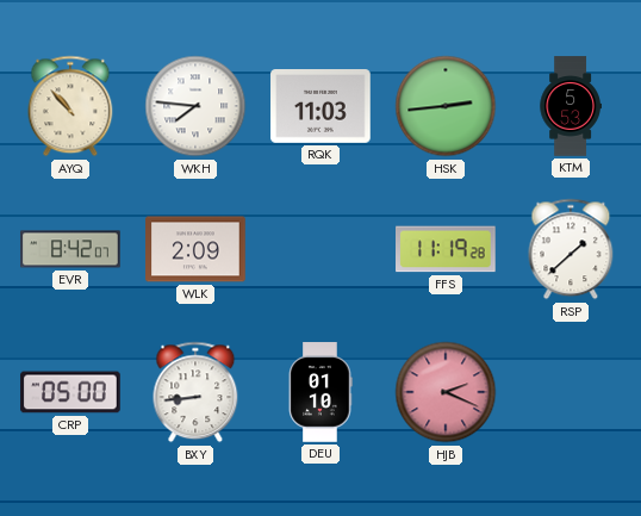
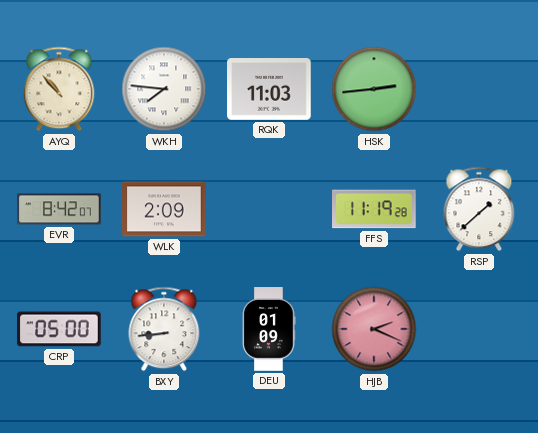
KTM: 5:53 -> none (571, 106)
DEU: 01:10 -> 01:09 (269, 329)
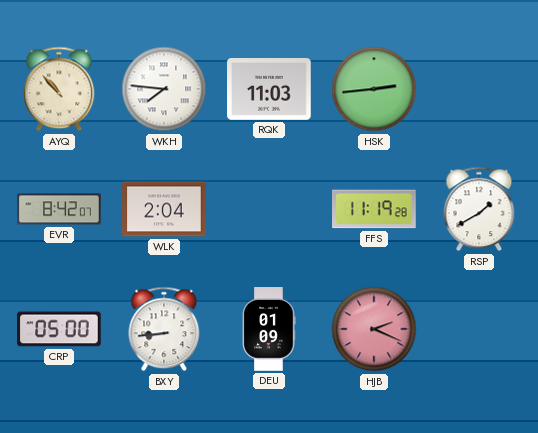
WLK: 2:09 -> 2:04 (164, 209)
RSP: 1:38 -> 1:40 (479, 209)
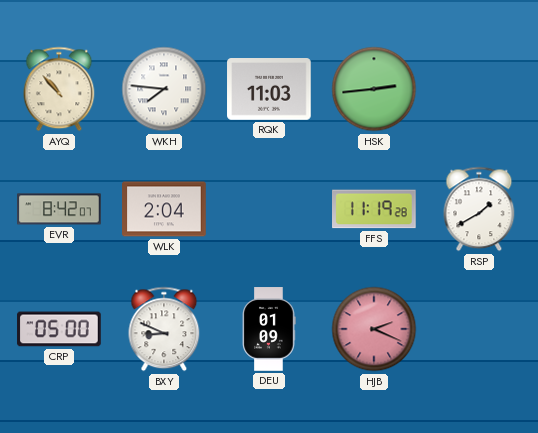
BXY: 8:44 -> 8:49 (164, 329)
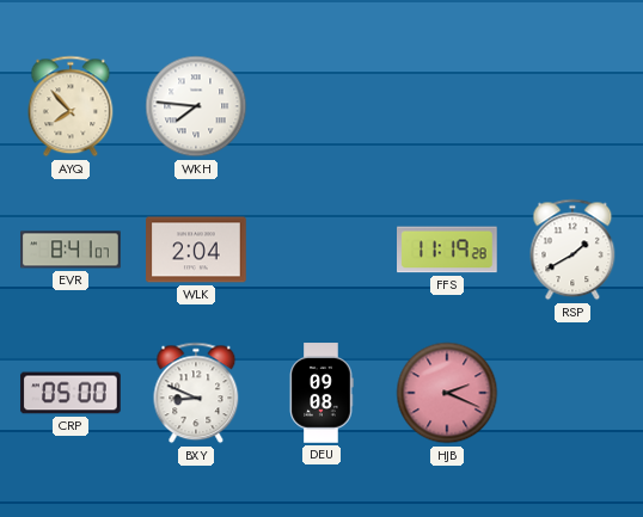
AYQ: 10:53 -> 7:53 (71, 106)
RQK: 11:03 -> none (269, 90)
HSK: 2:44 -> none (374, 89)
EVR: 8:42 -> 8:41 (71, 250)
DEU: 01:09 -> 09:08 (321, 393)
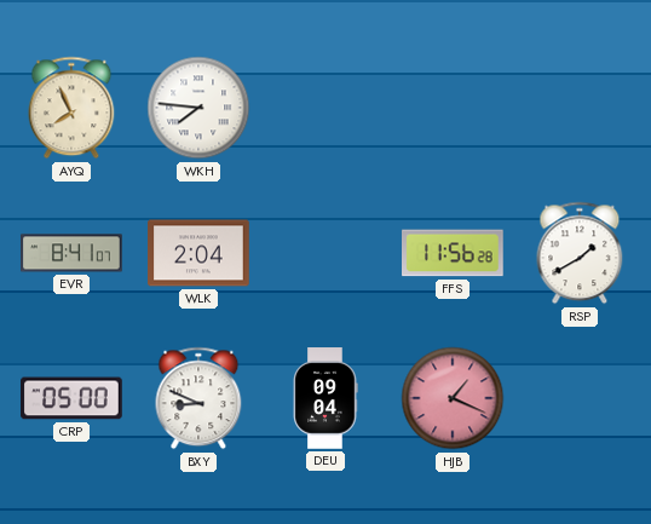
AYQ: 7:53 -> 7:56 (71, 108)
FFS: 11:19 -> 11:56 (454, 253)
DEU: 09:08 -> 09:04 (325, 398)
HJB: 2:19 -> 1:19 (453, 398)
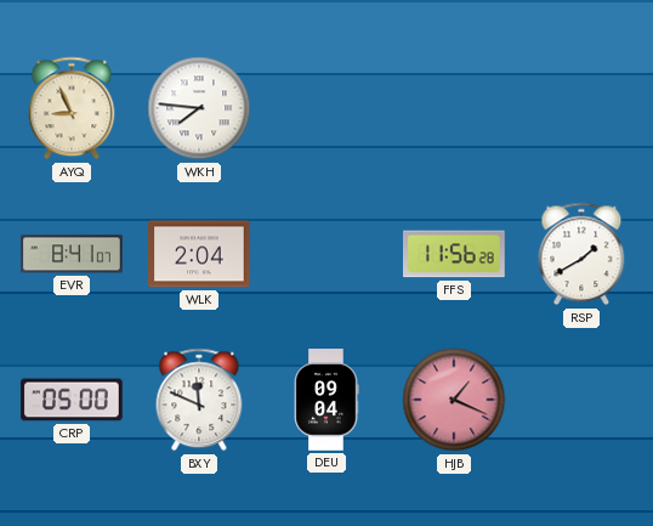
AYQ: 7:56 -> 8:56 (72, 108)
BXY: 8:49 -> 11:49 (199, 400)
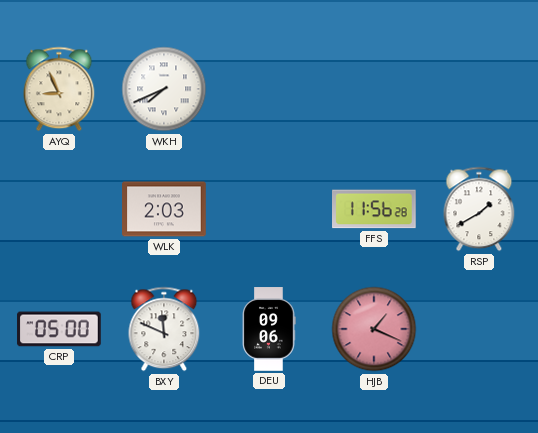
WKH: 7:46 -> 7:41 (164, 89)
EVR: 8:41 -> none (72, 254)
WLK: 2:04 -> 2:03 (164, 209)
DEU: 09:04 -> 09:06 (269, 329)
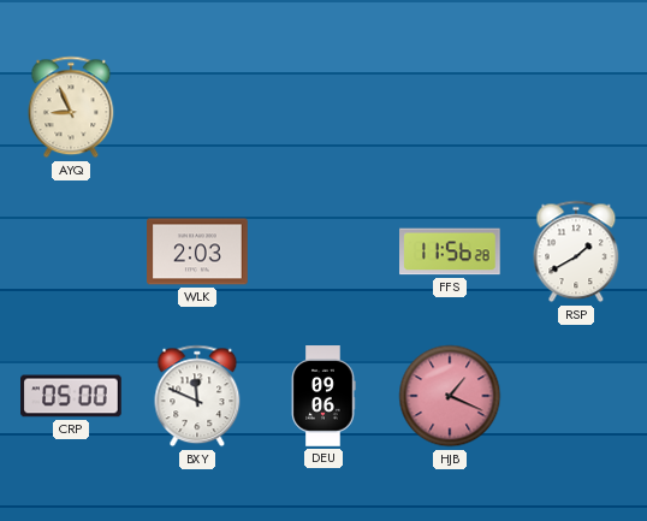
WKH: 7:41 -> none (164, 89)
